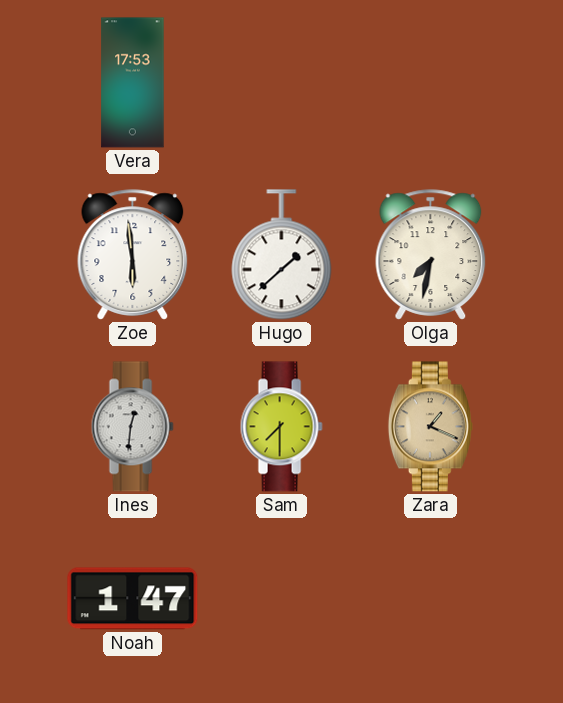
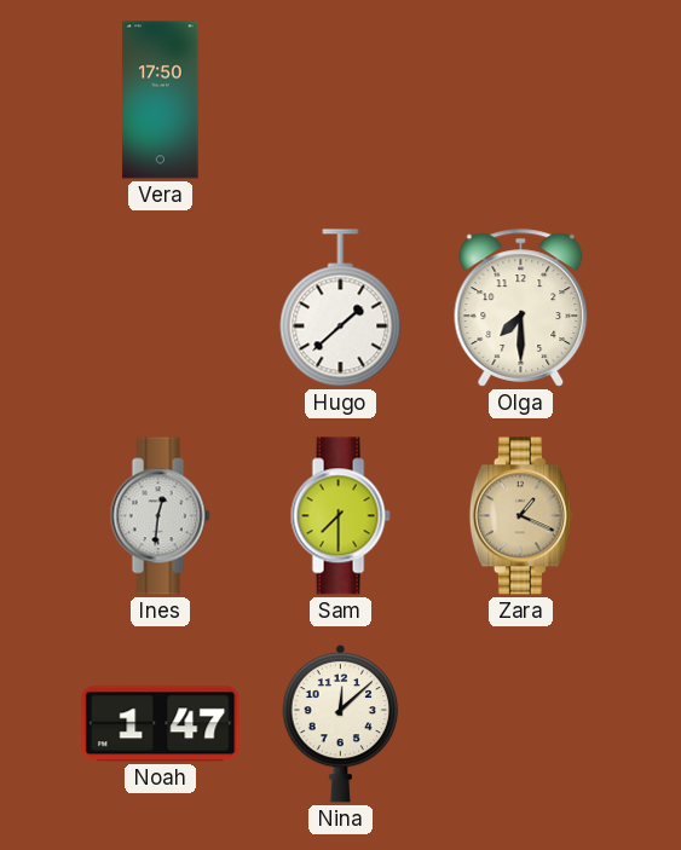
Vera: 17:53 -> 17:50 (161, 100)
Zoe: 5:59 -> none (133, 255)
Olga: 7:32 -> 7:30 (521, 308)
Nina: none -> 12:08 (341, 723)
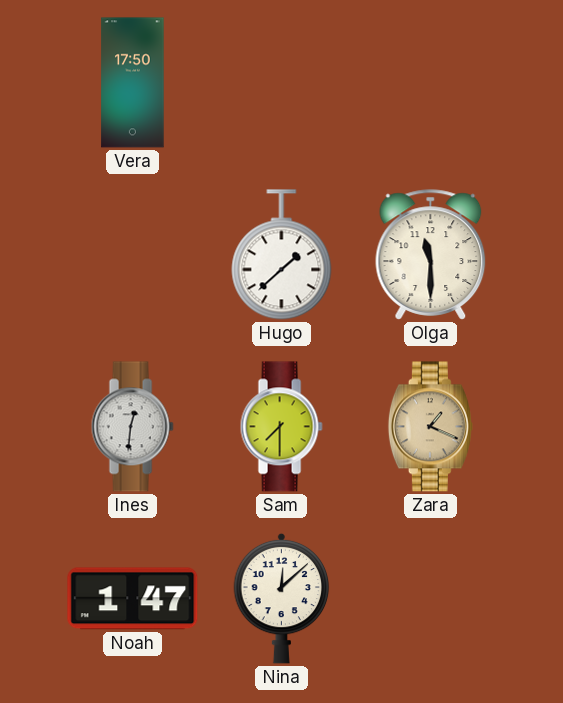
Olga: 7:30 -> 11:30 (431, 255)
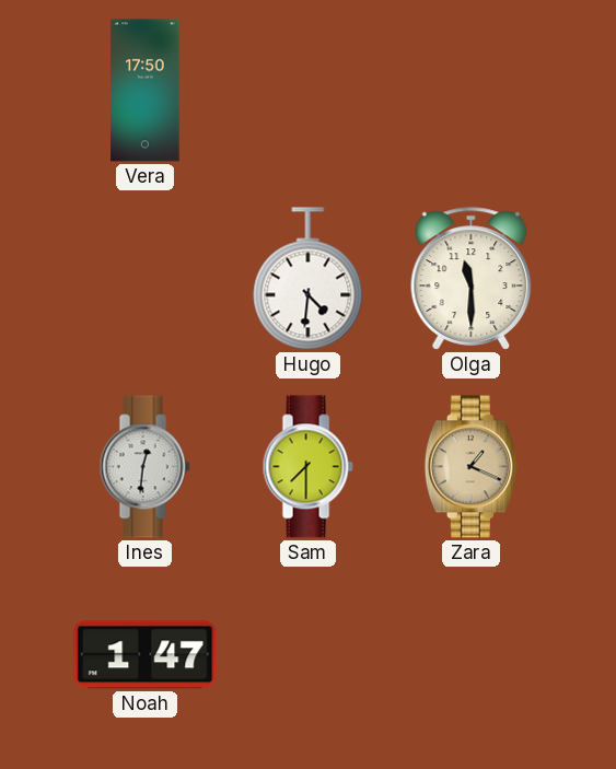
Hugo: 1:38 -> 4:31 (309, 279)
Nina: 12:08 -> none (282, 598)
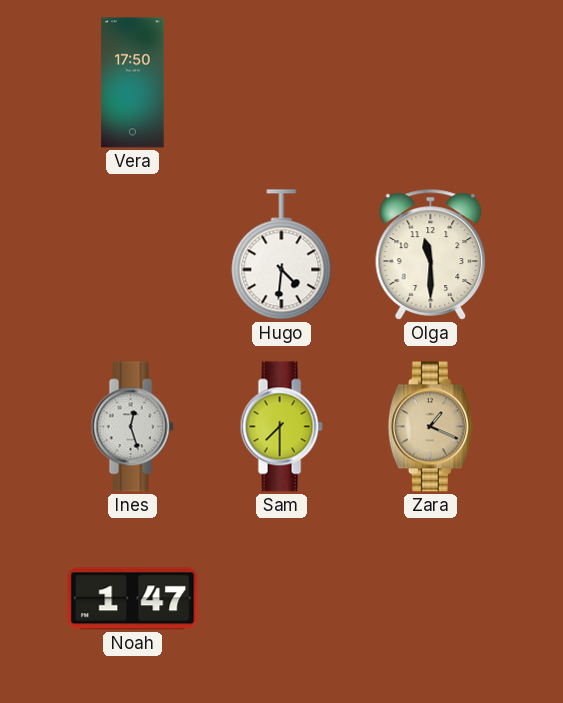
Ines: 12:31 -> 12:27 (132, 427)
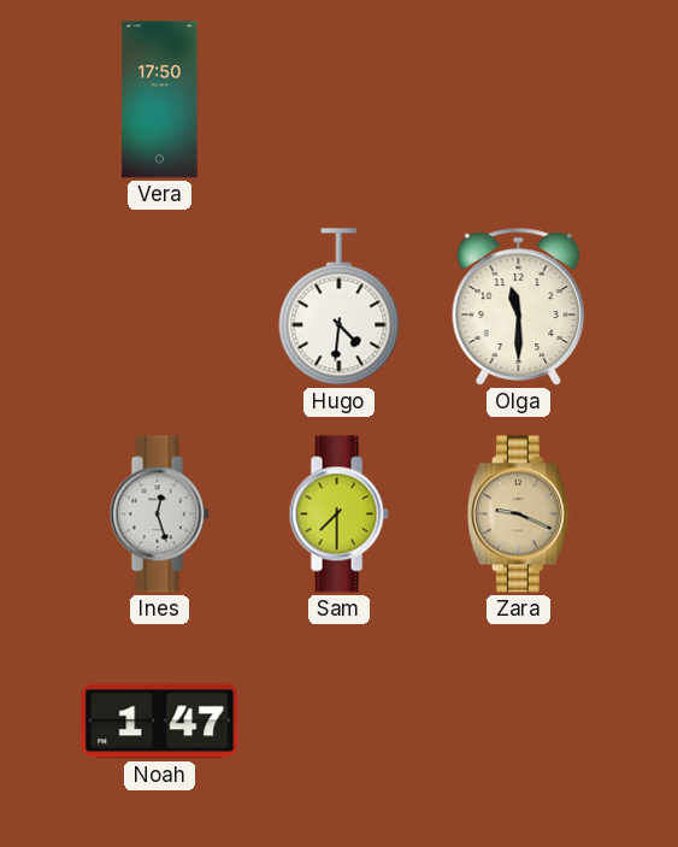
Zara: 1:19 -> 9:19 (518, 514)
